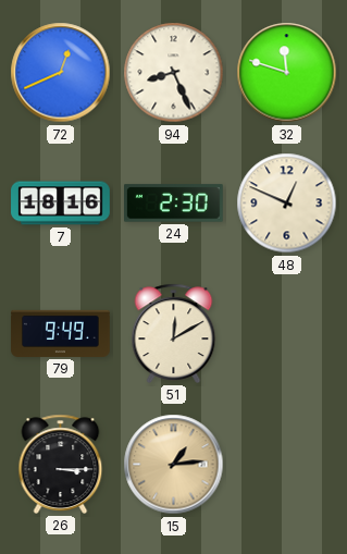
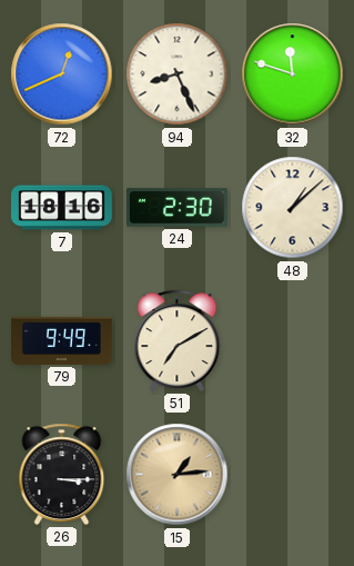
48: 12:49 -> 1:08 (293, 208)
51: 12:10 -> 7:10 (178, 340)
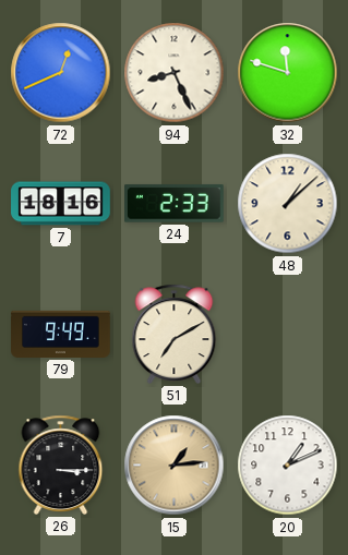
24: 2:30 -> 2:33 (175, 204)
20: none -> 1:11 (288, 466)
